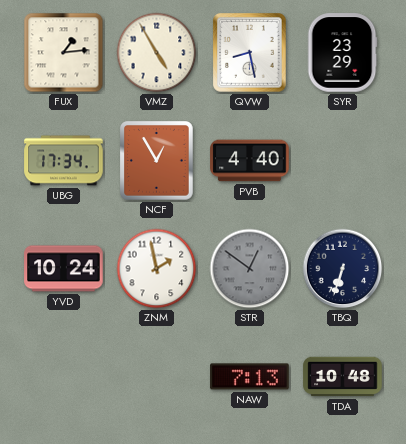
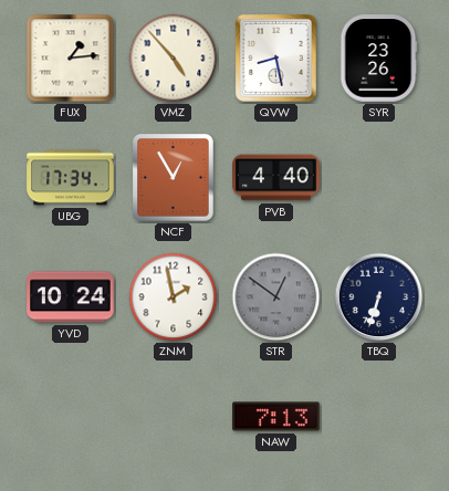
VMZ: 4:55 -> 4:53 (174, 59)
SYR: 23:29 -> 23:26 (378, 59)
TDA: 10:48 -> none (343, 377)
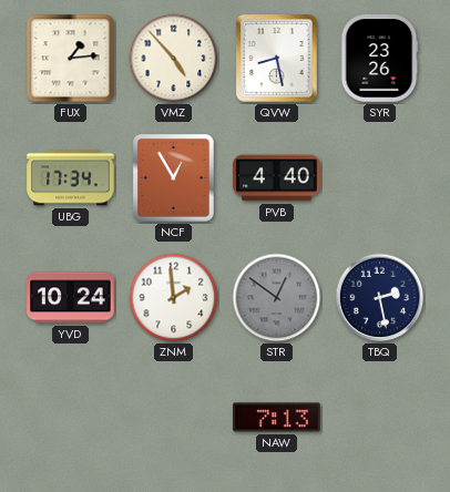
ZNM: 1:58 -> 1:59 (174, 298)
TBQ: 6:33 -> 2:28 (380, 298)
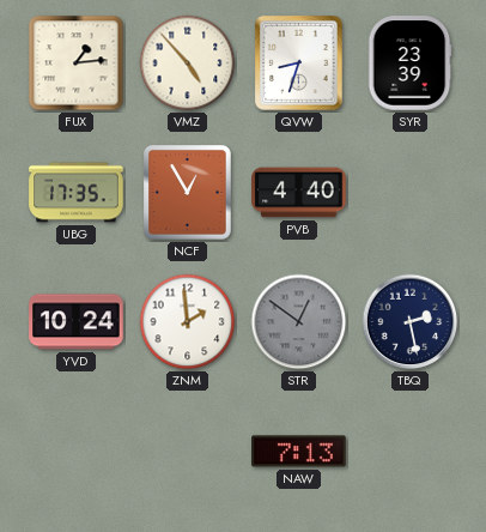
QVW: 8:28 -> 8:33 (299, 64)
SYR: 23:26 -> 23:39 (409, 64)
UBG: 17:34 -> 17:35 (77, 193)
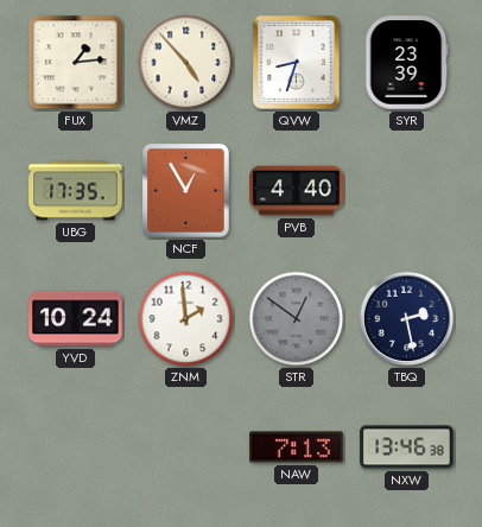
NXW: none -> 13:46 (407, 447)
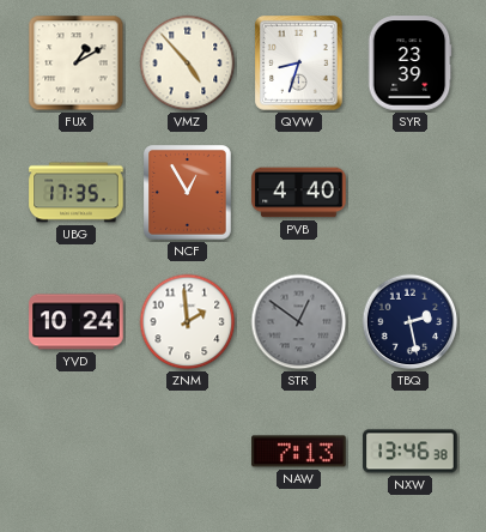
FUX: 1:14 -> 1:10 (77, 64)
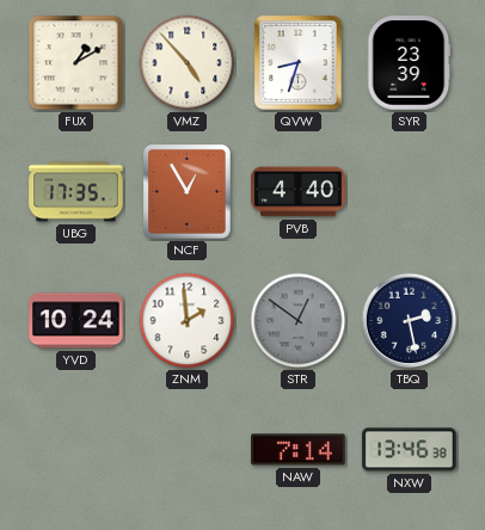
NAW: 7:13 -> 7:14 (299, 450)
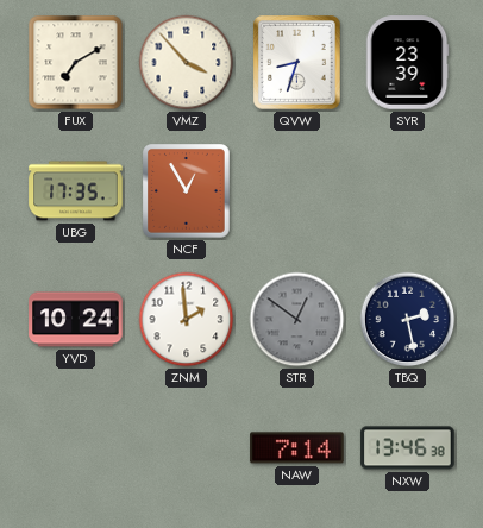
FUX: 1:10 -> 7:10 (76, 63)
VMZ: 4:53 -> 3:53 (187, 63)
PVB: 4:40 -> none (299, 192)
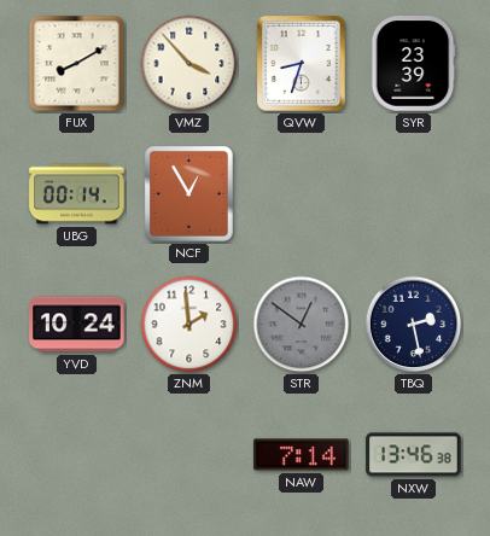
FUX: 7:10 -> 8:10 (77, 64)
UBG: 17:35 -> 00:14 (77, 194)
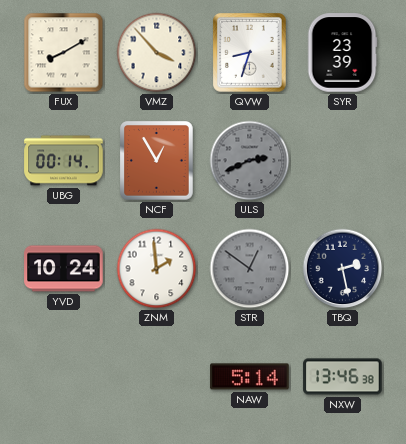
ULS: none -> 2:41 (250, 161)
NAW: 7:14 -> 5:14 (250, 377)
